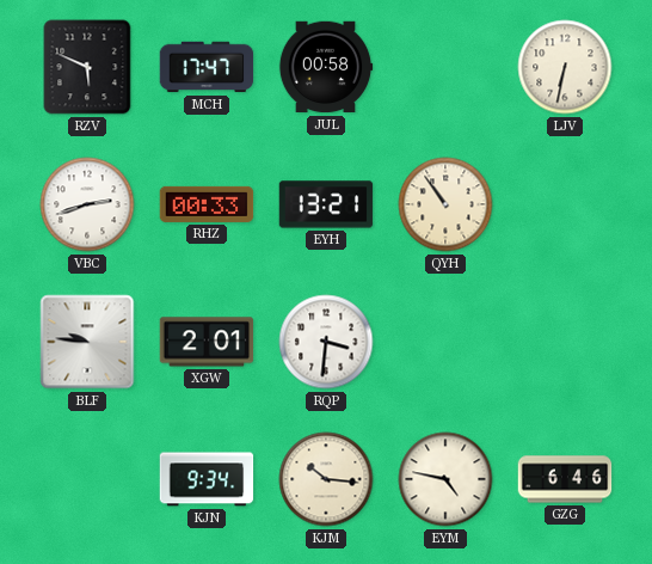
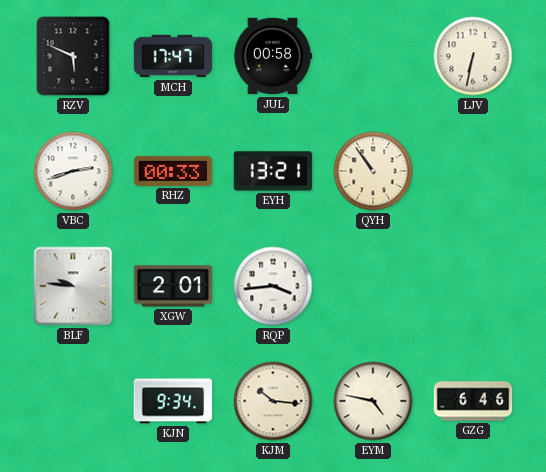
RQP: 3:31 -> 3:44 (273, 286)
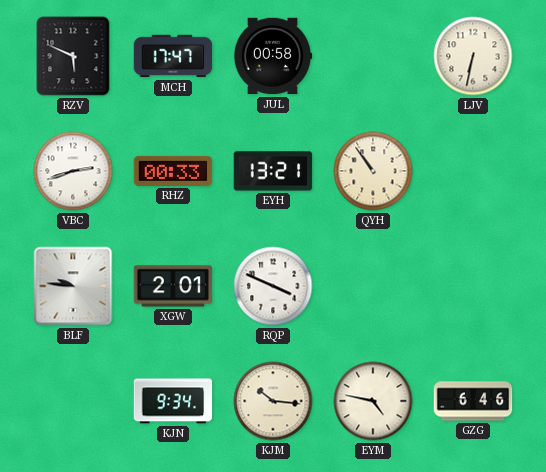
RQP: 3:44 -> 3:49 (273, 286)
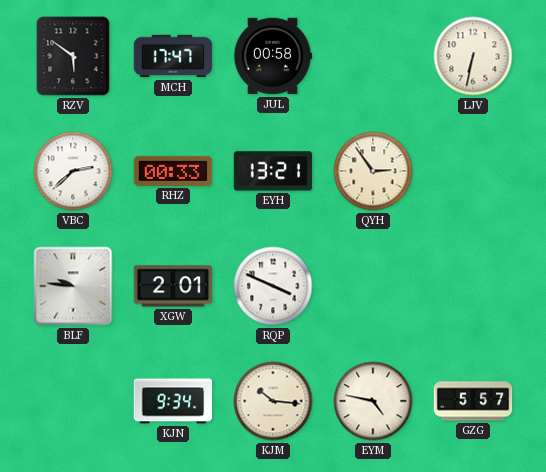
RZV: 5:49 -> 5:51 (73, 56)
VBC: 2:42 -> 2:38 (73, 171)
QYH: 10:54 -> 2:54 (373, 171)
GZG: 6:46 -> 5:57 (473, 401)
